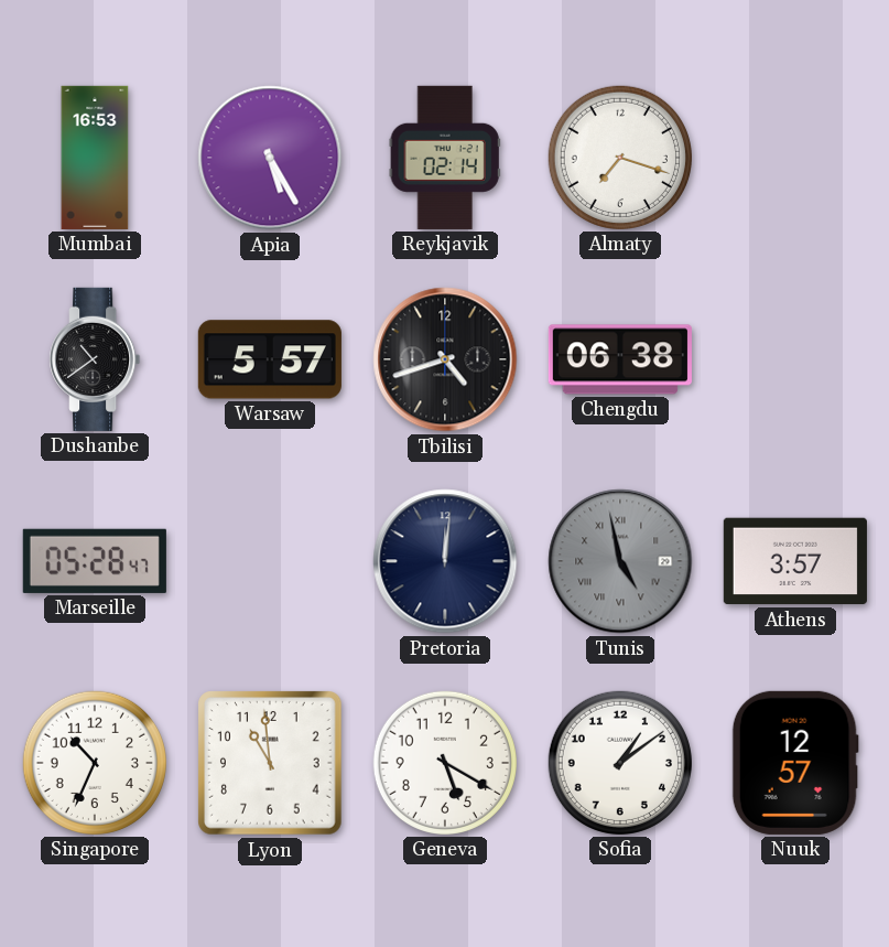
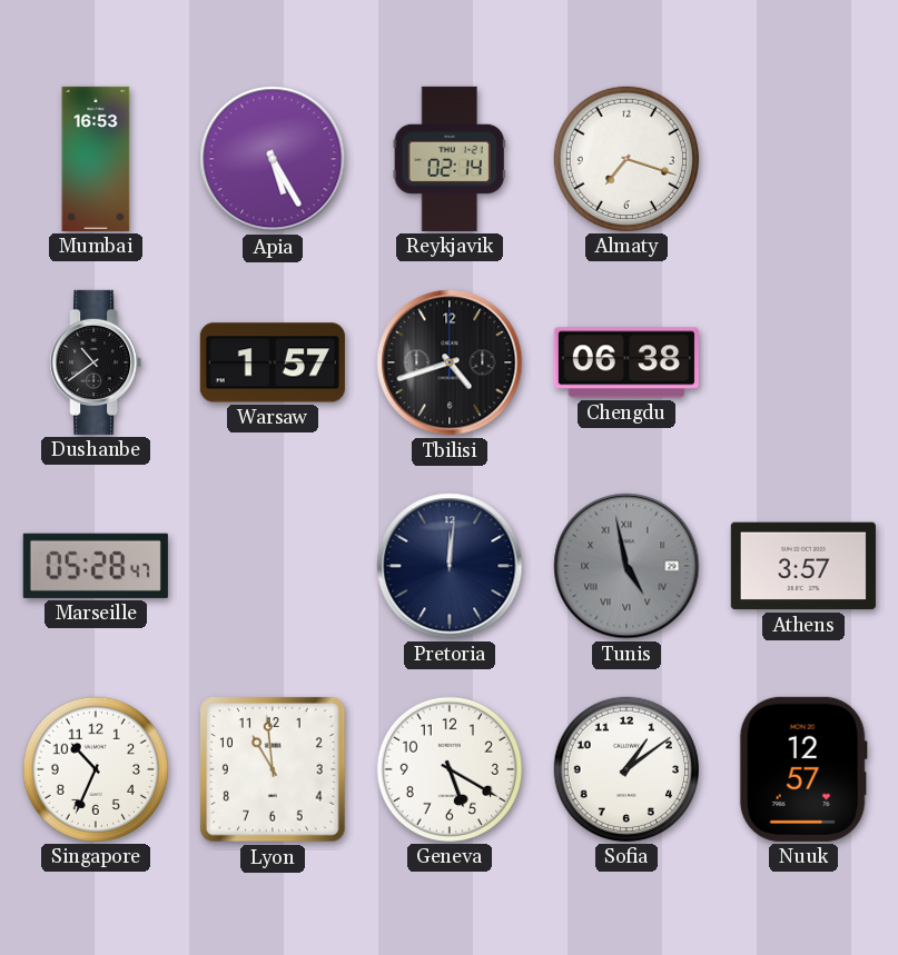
Warsaw: 5:57 -> 1:57 (273, 362)
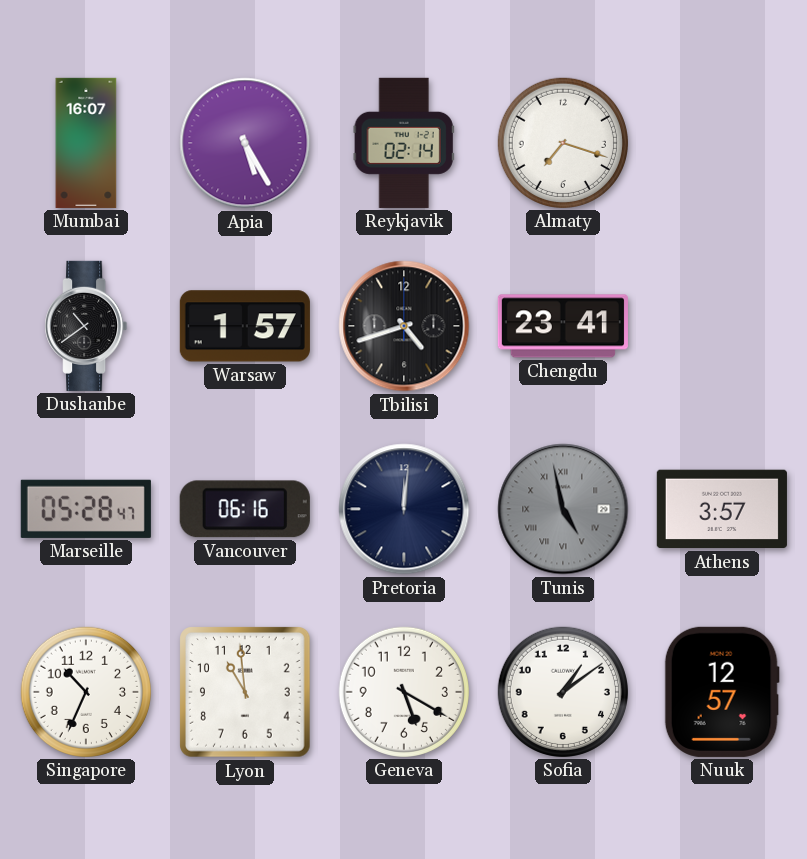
Mumbai: 16:53 -> 16:07 (86, 143)
Chengdu: 06:38 -> 23:41 (563, 326)
Vancouver: none -> 06:16 (245, 509)
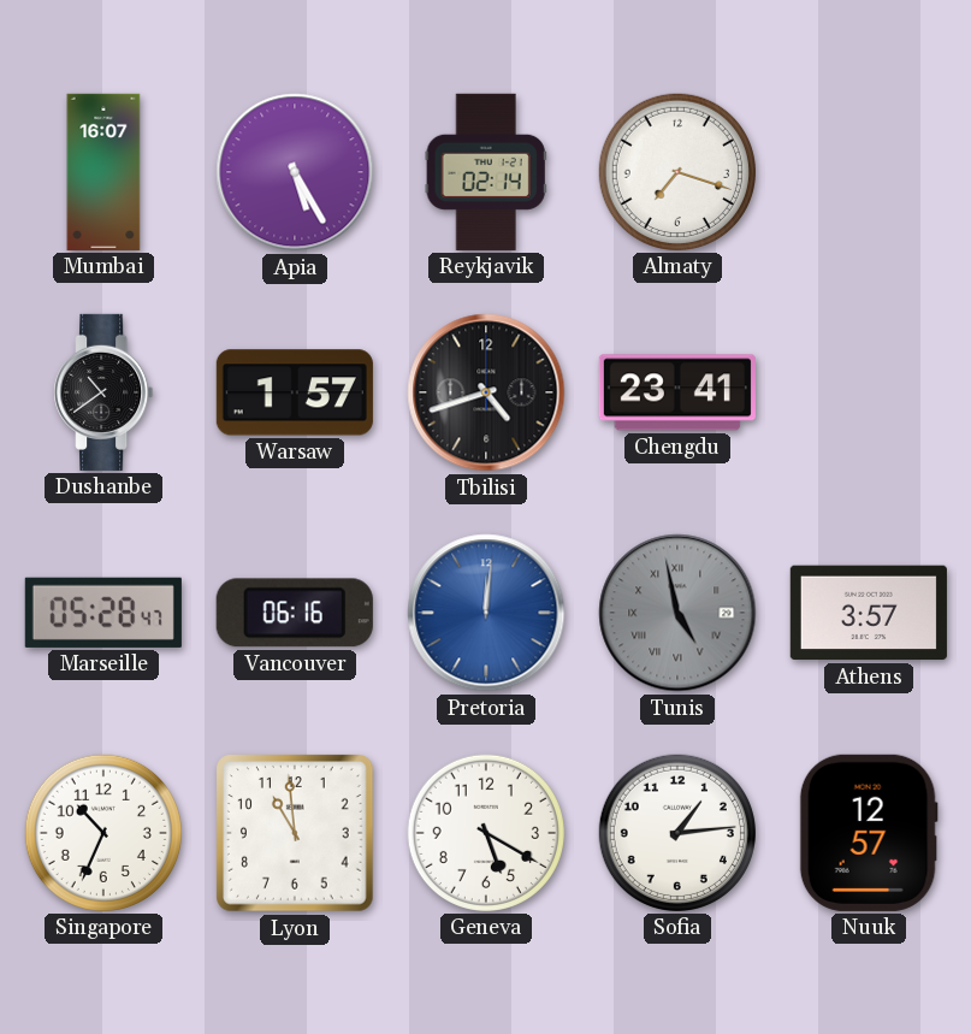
Pretoria dial: navy -> blue (486, 613)
Sofia: 1:09 -> 1:14 (677, 833)
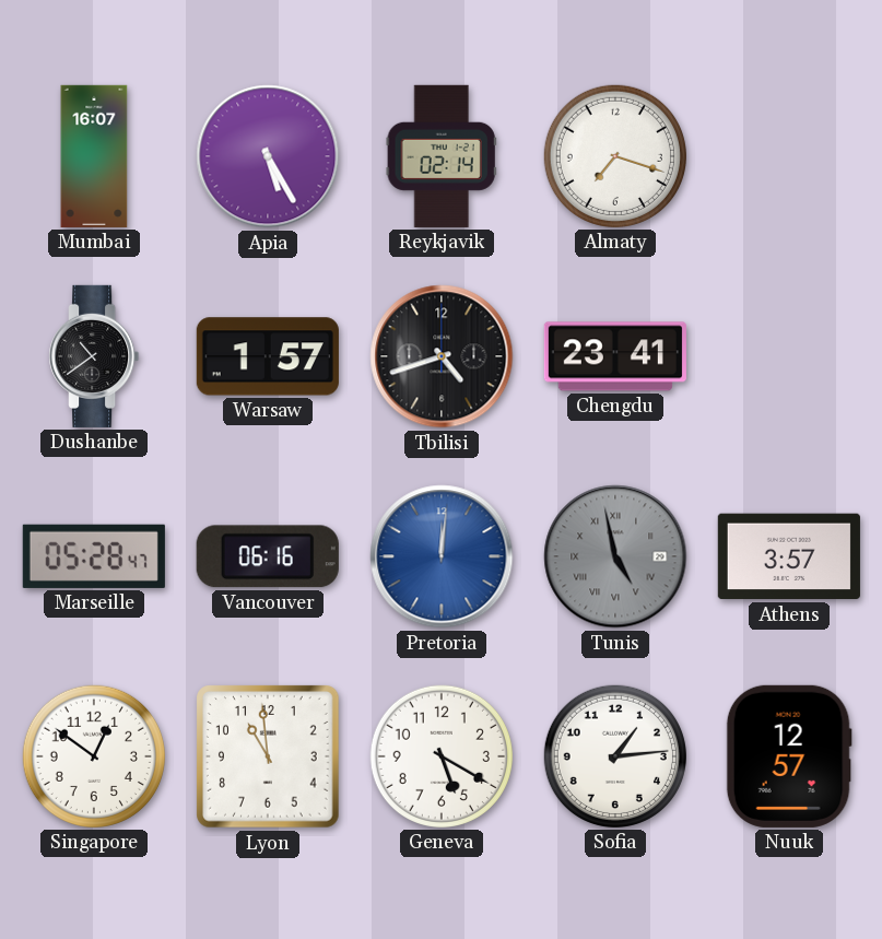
Singapore: 10:34 -> 12:51 (94, 756)
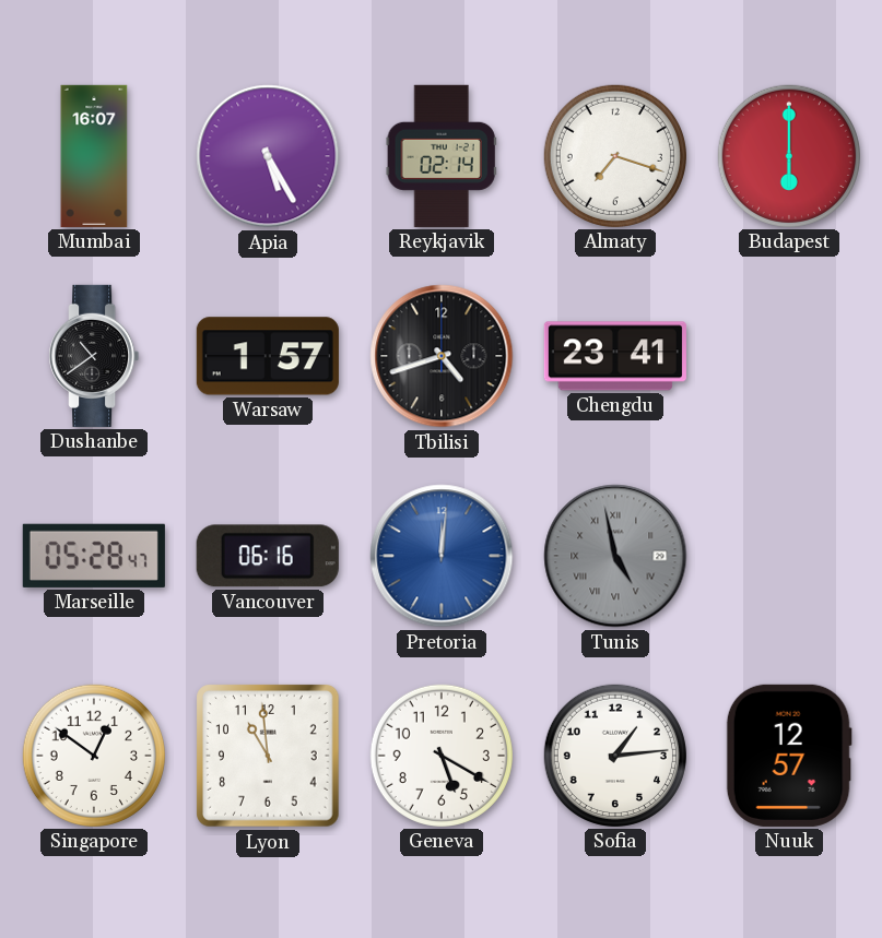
Budapest: none -> 6:00 (789, 156)
Athens: 3:57 -> none (789, 556)
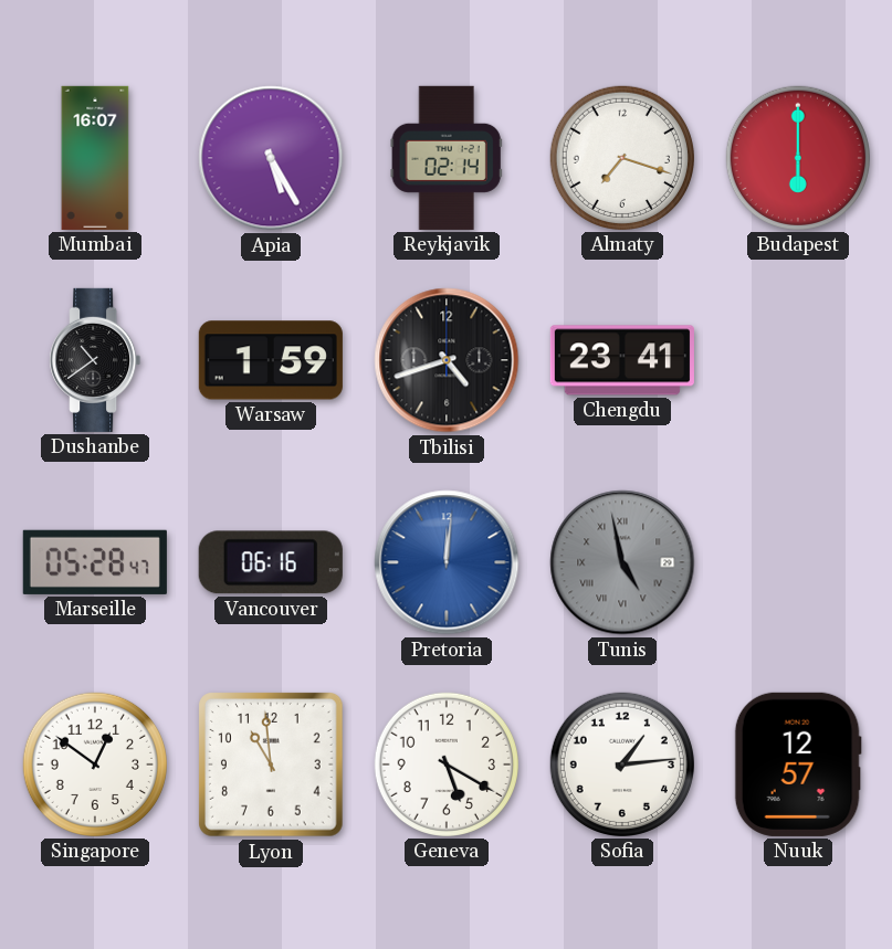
Warsaw: 1:57 -> 1:59 (271, 360)
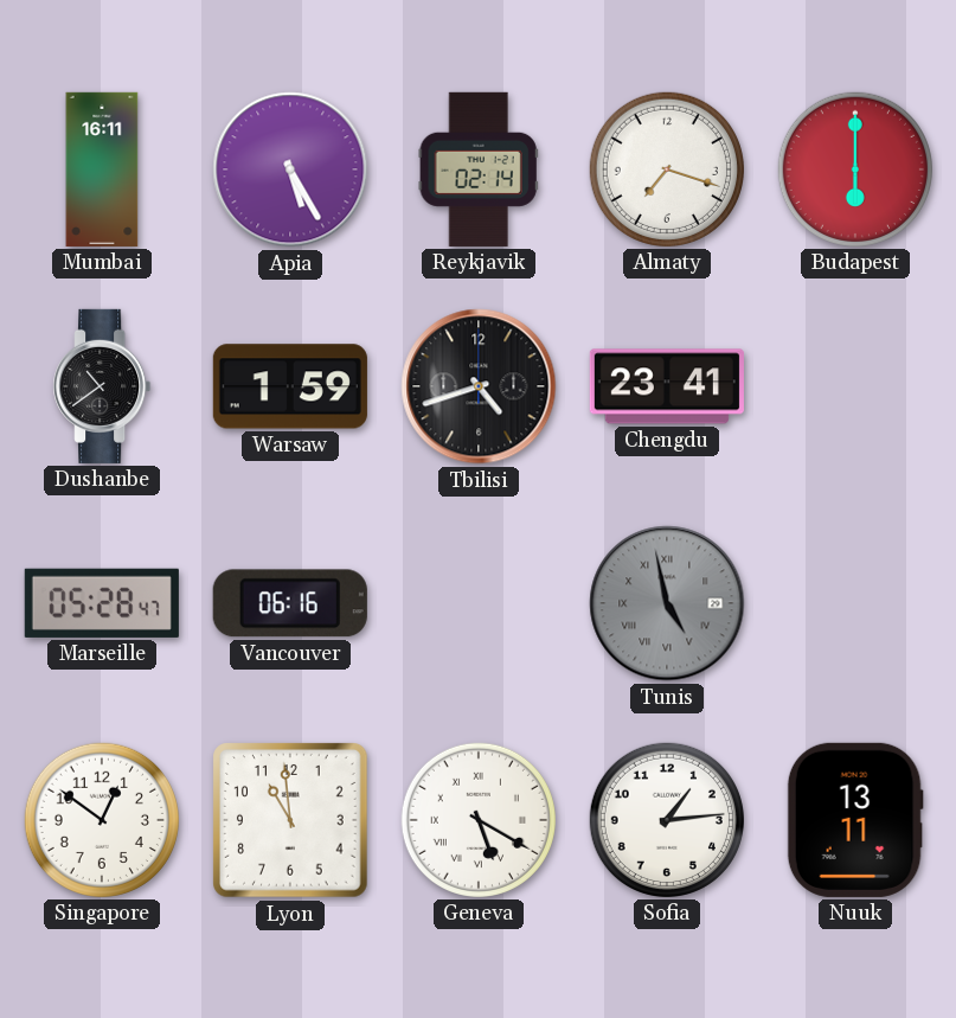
Mumbai: 16:07 -> 16:11 (102, 169)
Pretoria: 12:01 -> none (447, 562)
Geneva numerals: Arabic -> Roman (479, 820)
Nuuk: 12:57 -> 13:11 (855, 820)
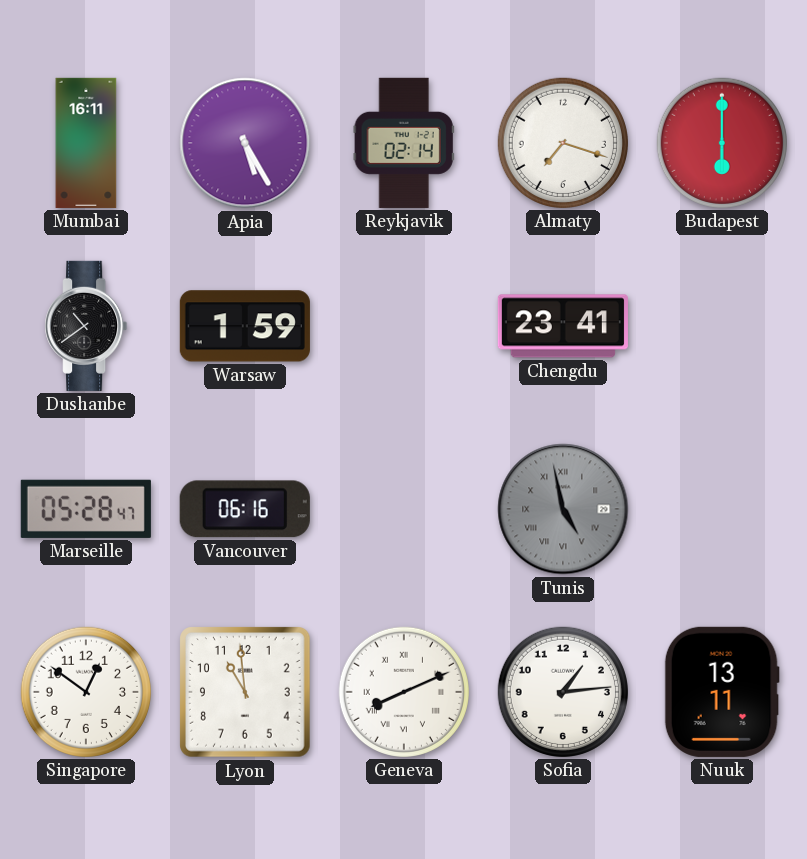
Tbilisi: 4:42 -> none (479, 386)
Geneva: 5:20 -> 8:11 (404, 692)
